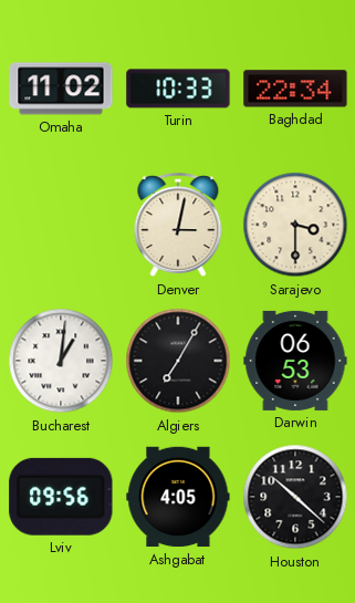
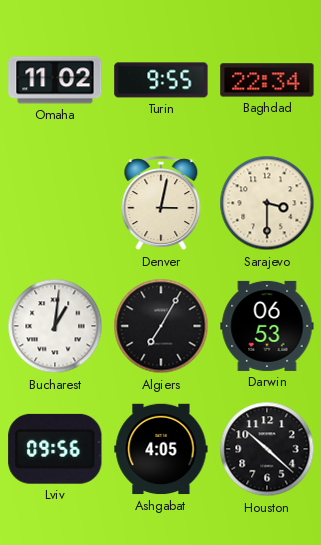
Turin: 10:33 -> 9:55 (161, 80)
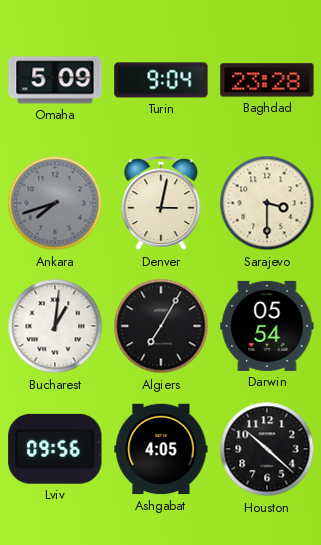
Omaha: 11:02 -> 5:09 (55, 80)
Turin: 9:55 -> 9:04 (161, 80)
Baghdad: 22:34 -> 23:28 (267, 80)
Ankara: none -> 7:42 (55, 203)
Darwin: 06:53 -> 05:54 (267, 326)
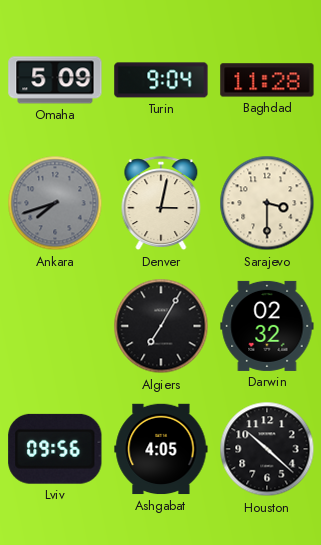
Baghdad: 23:28 -> 11:28 (267, 80)
Bucharest: 1:01 -> none (55, 326)
Darwin: 05:54 -> 02:32 (267, 326)
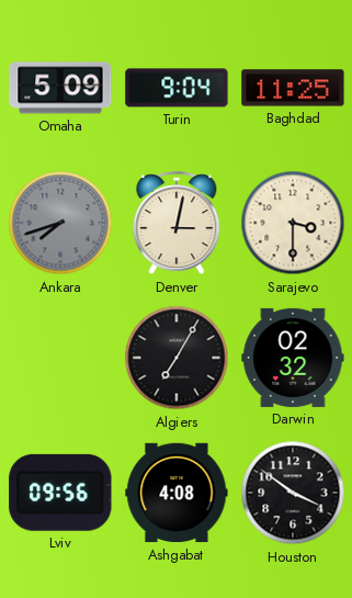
Baghdad: 11:28 -> 11:25 (293, 88)
Ashgabat: 4:05 -> 4:08 (177, 493)
Houston: 10:22 -> 3:51 (293, 493)
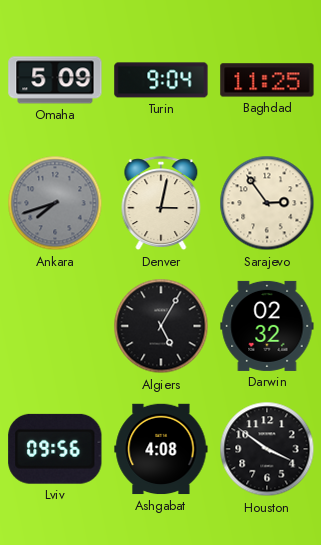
Sarajevo: 3:30 -> 2:54 (267, 203)
Algiers: 7:05 -> 5:05 (161, 326)
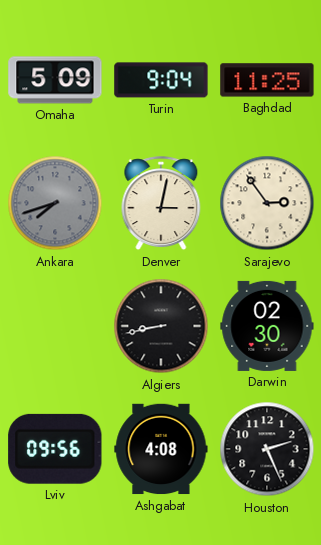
Algiers: 5:05 -> 8:43 (161, 326)
Darwin: 02:32 -> 02:30 (267, 326)
Houston: 3:51 -> 2:26 (267, 449)
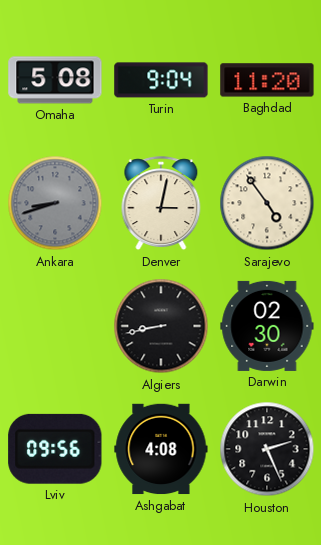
Omaha: 5:09 -> 5:08 (55, 80)
Baghdad: 11:25 -> 11:20 (267, 80)
Ankara: 7:42 -> 8:42 (55, 203)
Sarajevo: 2:54 -> 4:54 (267, 203)
